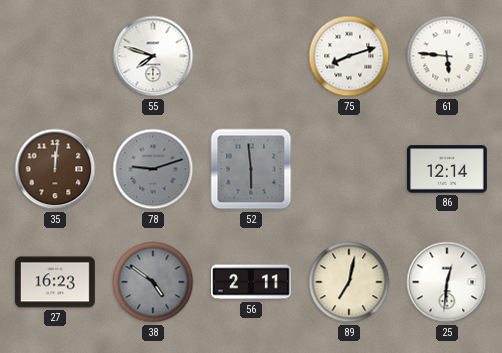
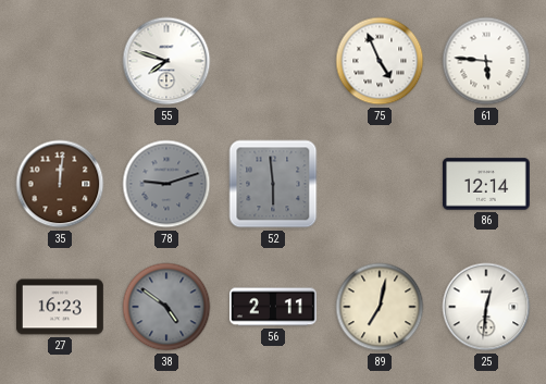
75: 8:12 -> 4:56 (380, 61)
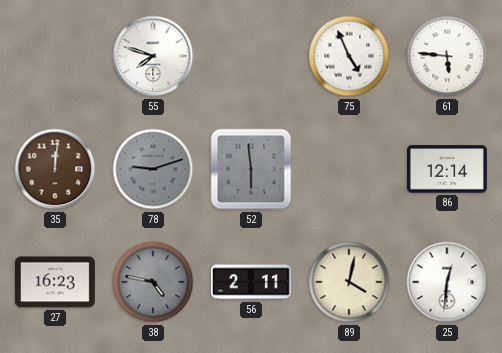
38: 4:51 -> 4:47 (153, 282)
89: 7:02 -> 4:02 (349, 282)
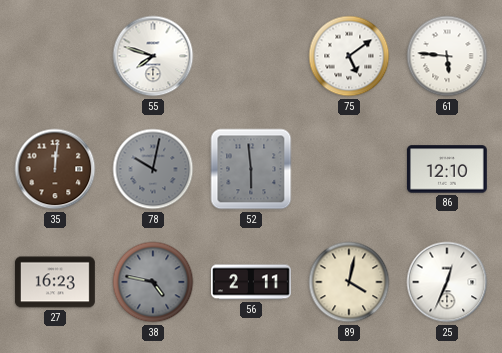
75: 4:56 -> 5:09 (349, 56)
78: 9:12 -> 10:02 (153, 169)
86: 12:14 -> 12:10 (447, 169)
25: 12:31 -> 12:34 (447, 282)
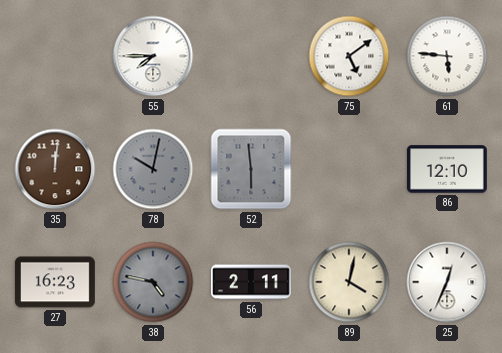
55: 7:48 -> 7:45 (153, 56)
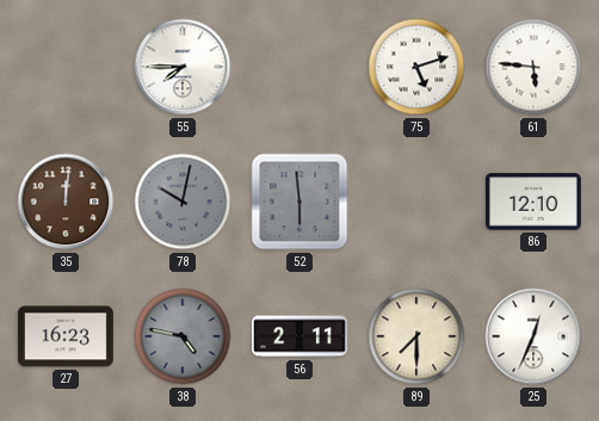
75: 5:09 -> 5:12 (416, 67)
89: 4:02 -> 7:30 (416, 336)
